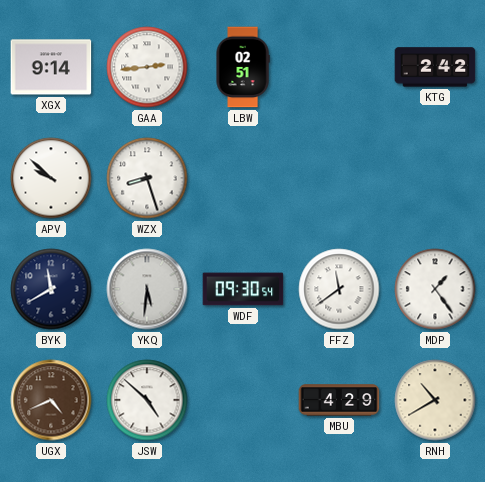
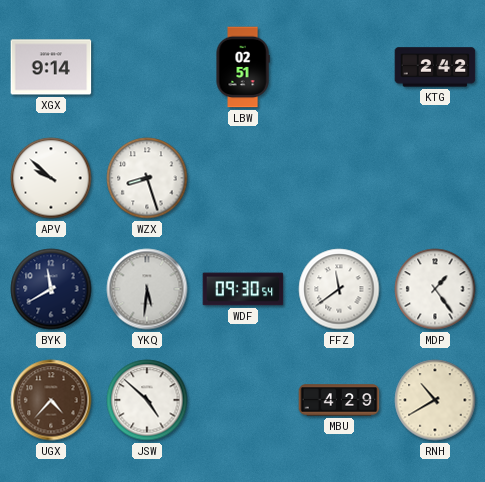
GAA: 2:44 -> none (147, 67)
UGX: 4:41 -> 4:37 (51, 400)
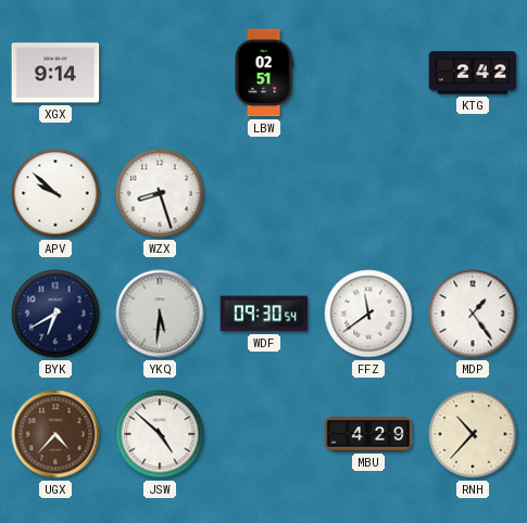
BYK: 11:40 -> 6:40 (55, 314)
RNH: 10:40 -> 10:37 (473, 434)
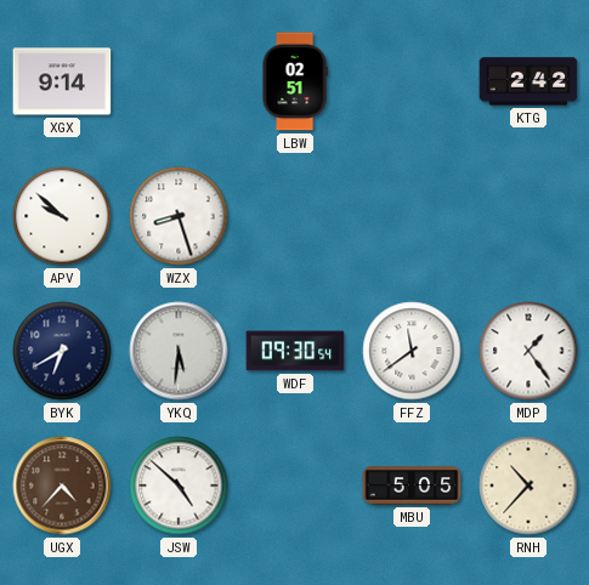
MBU: 4:29 -> 5:05 (412, 485)
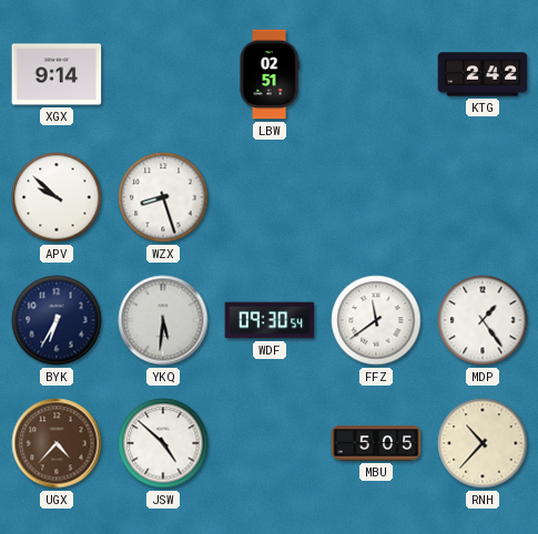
BYK: 6:40 -> 6:35 (57, 320)
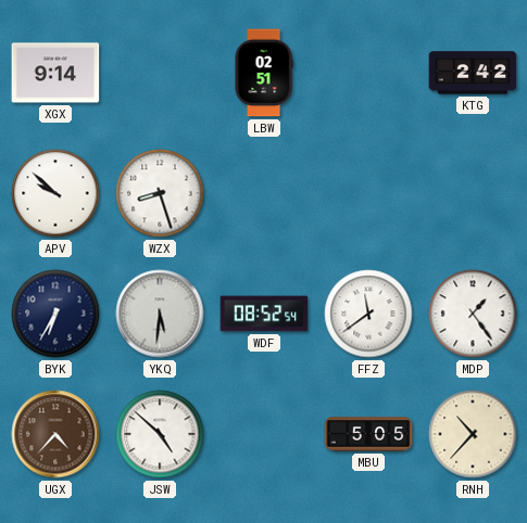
WDF: 09:30 -> 08:52 (264, 314)
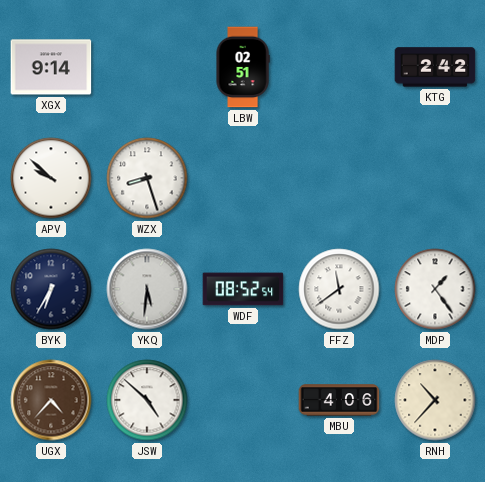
MBU: 5:05 -> 4:06 (339, 400)
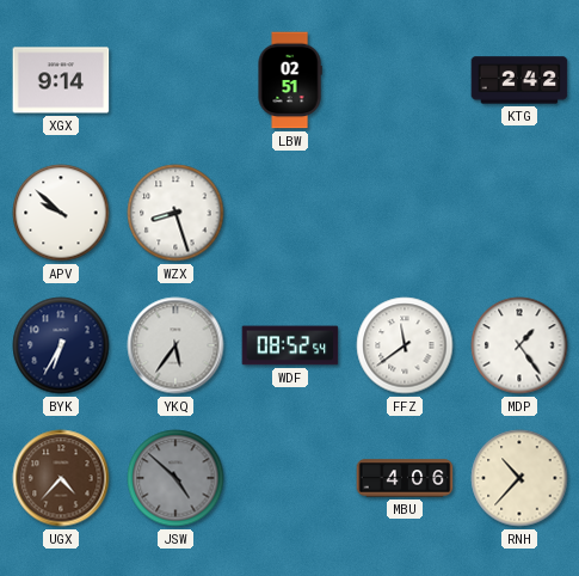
YKQ: 5:31 -> 5:36 (175, 345)
JSW dial: white -> grey (175, 478)
